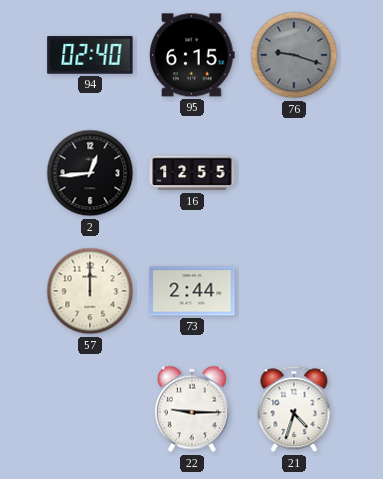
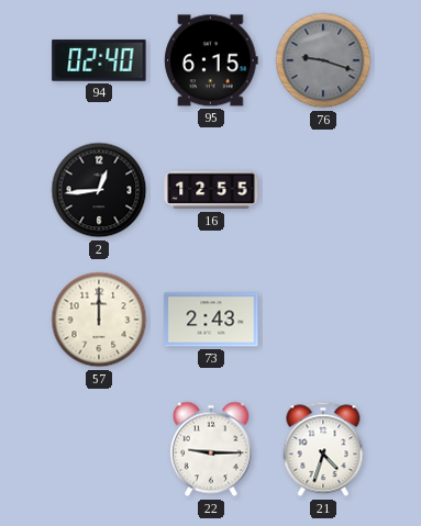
73: 2:44 -> 2:43 (211, 320)
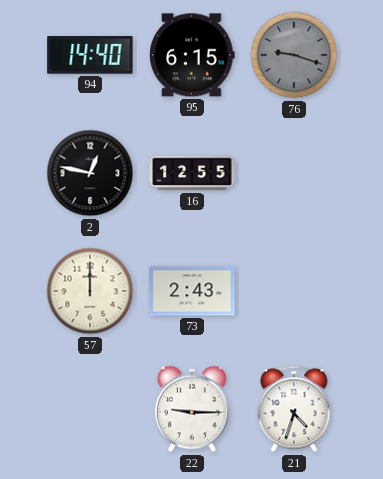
94: 02:40 -> 14:40 (90, 55)
2: 12:44 -> 12:47 (90, 173)
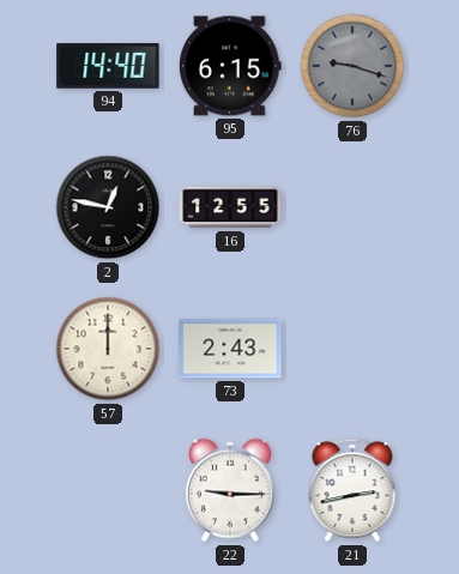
21: 4:33 -> 2:43 (352, 490)
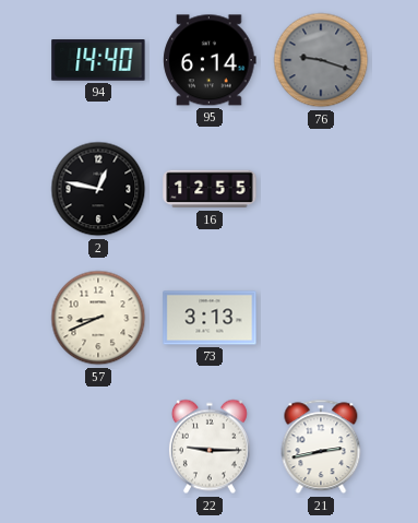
95: 6:15 -> 6:14 (210, 60)
57: 12:00 -> 8:41 (98, 318)
73: 2:43 -> 3:13 (210, 318)
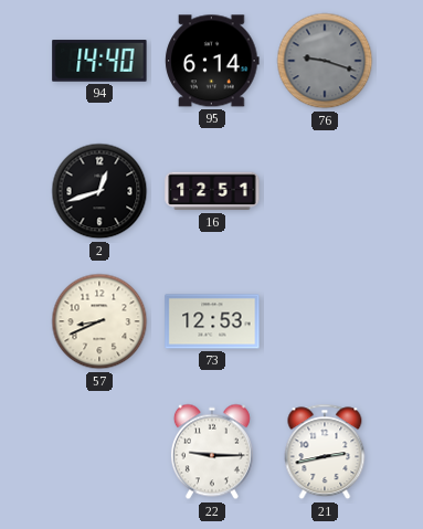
2: 12:47 -> 12:42 (99, 191)
16: 12:55 -> 12:51 (212, 191)
73: 3:13 -> 12:53 (212, 321)
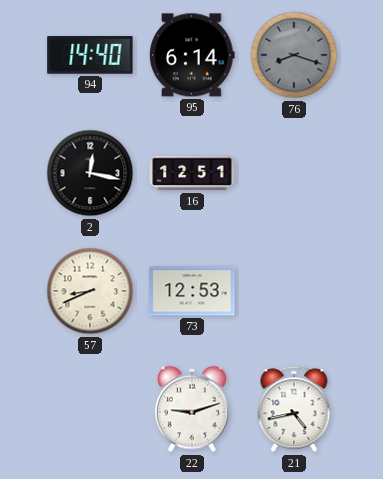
76: 9:18 -> 8:18 (294, 55)
2: 12:42 -> 12:17 (90, 173)
22: 9:15 -> 9:12 (192, 409)
21: 2:43 -> 4:43 (294, 409)
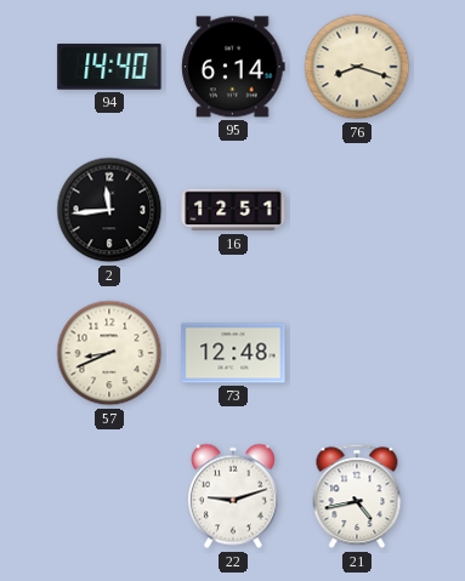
76 dial: grey -> cream (357, 67)
2: 12:17 -> 11:44 (109, 210)
73: 12:53 -> 12:48 (233, 353)
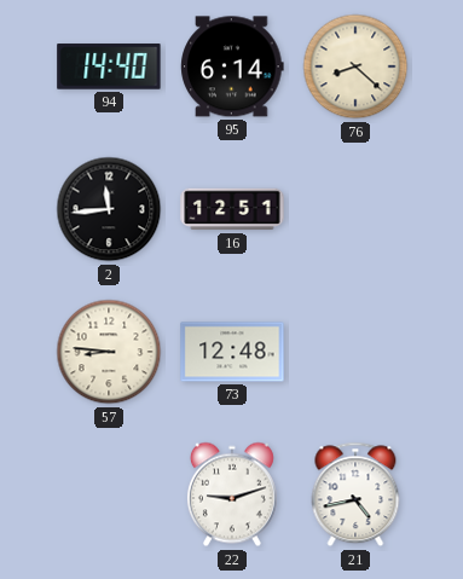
76: 8:18 -> 8:22 (355, 66)
57: 8:41 -> 8:46 (109, 352)
